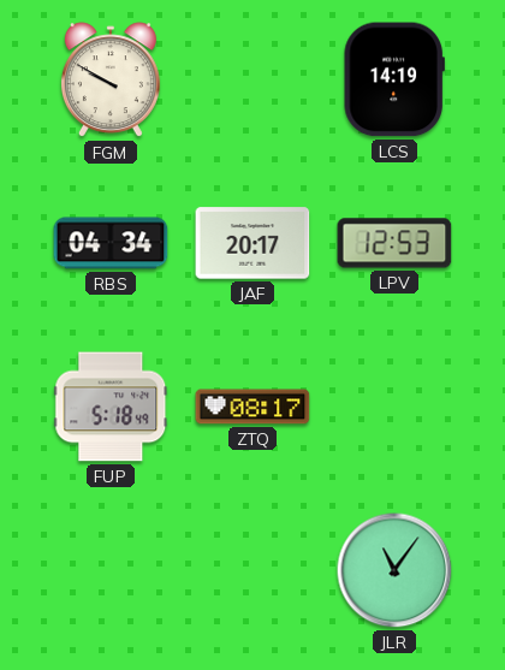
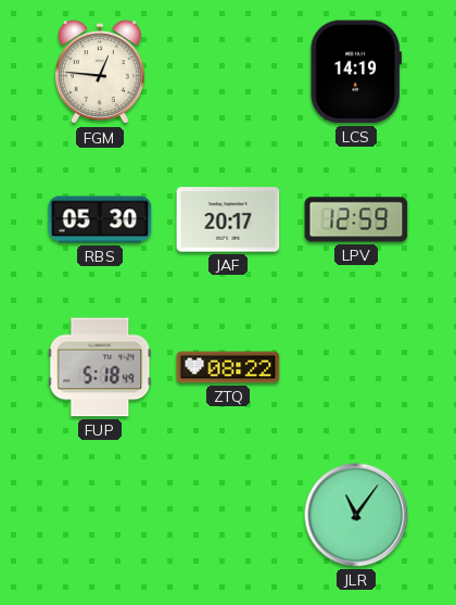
FGM: 9:50 -> 12:46 (100, 73)
RBS: 04:34 -> 05:30 (100, 219)
LPV: 12:53 -> 12:59 (356, 219)
ZTQ: 08:17 -> 08:22 (228, 367)
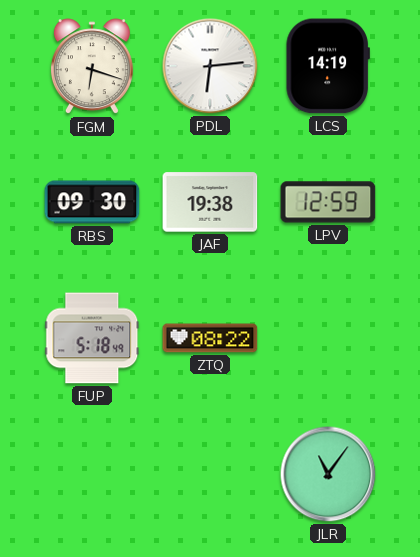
FGM: 12:46 -> 6:18 (92, 67)
PDL: none -> 6:14 (210, 66)
RBS: 05:30 -> 09:30 (92, 202)
JAF: 20:17 -> 19:38 (210, 202)
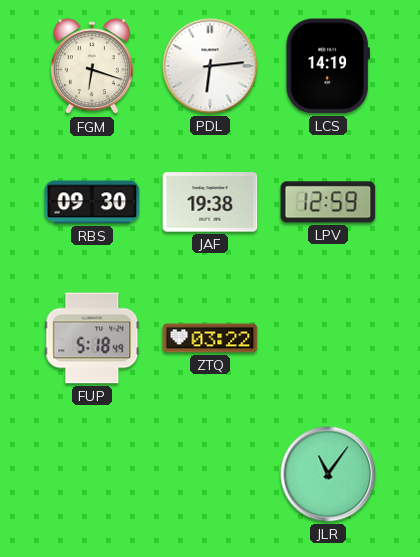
ZTQ: 08:22 -> 03:22 (210, 338)
